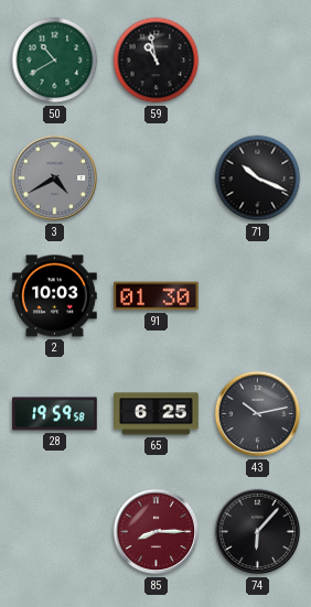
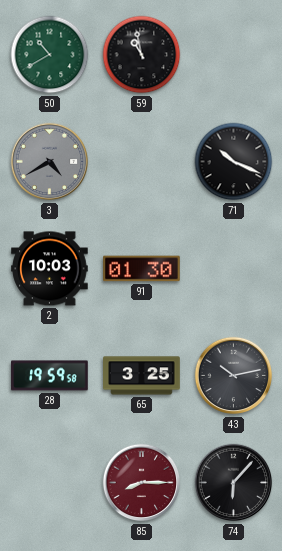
65: 6:25 -> 3:25 (142, 376)
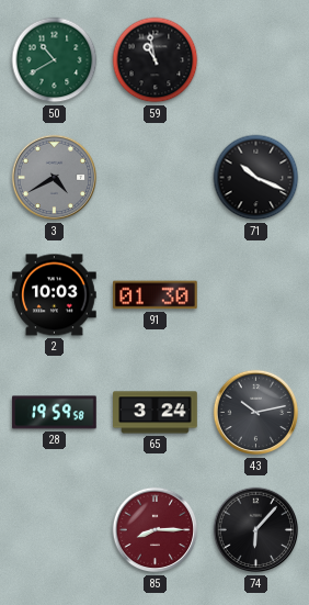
65: 3:25 -> 3:24 (156, 413)
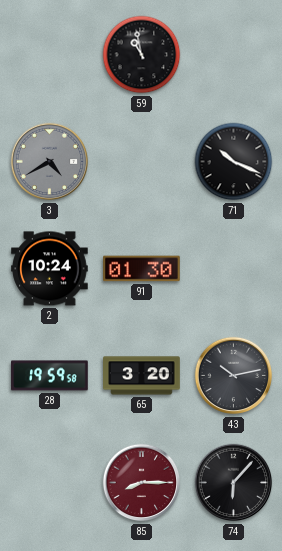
50: 10:40 -> none (55, 60)
2: 10:03 -> 10:24 (50, 269)
65: 3:24 -> 3:20 (142, 376)
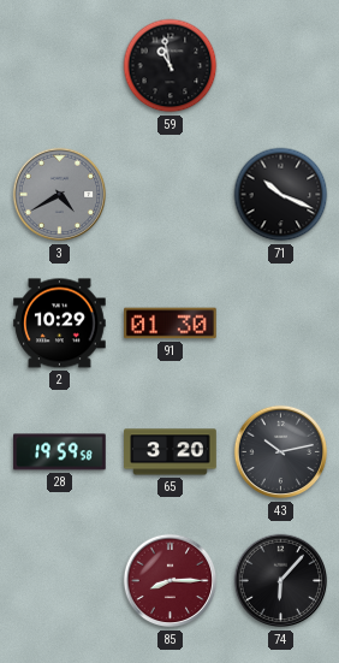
2: 10:24 -> 10:29 (60, 324)
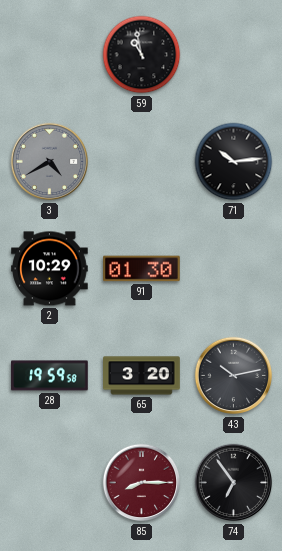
71: 10:19 -> 10:14 (234, 162)
74: 6:07 -> 6:54 (234, 483)
